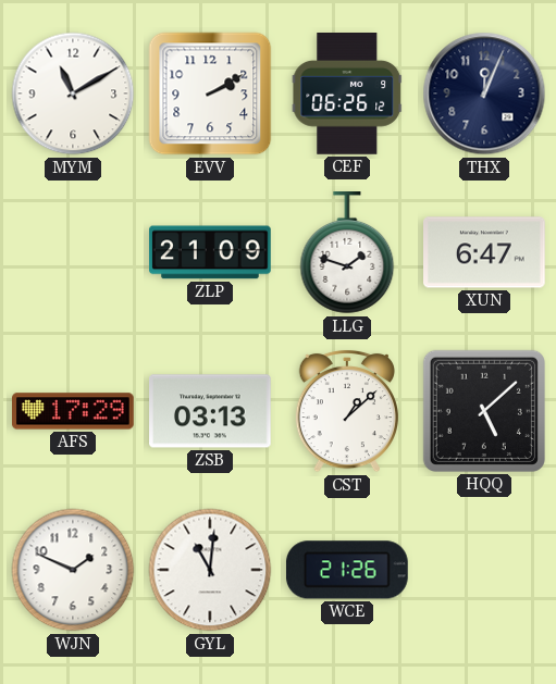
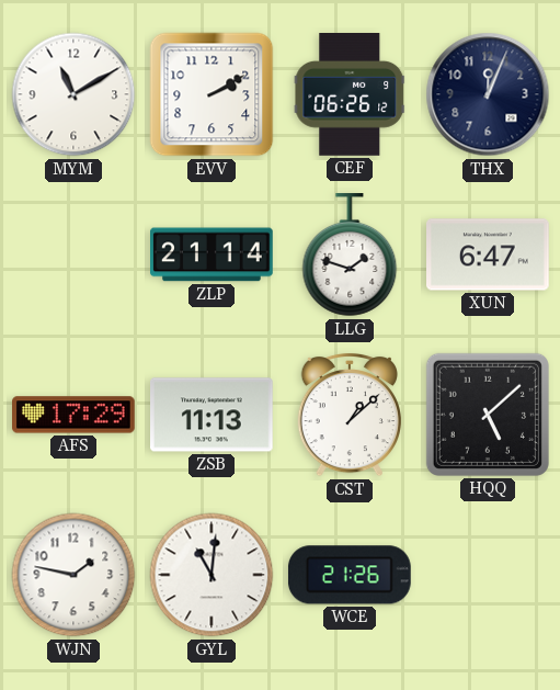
ZLP: 21:09 -> 21:14 (213, 254)
ZSB: 03:13 -> 11:13 (213, 415)
WJN: 1:49 -> 1:47 (73, 575)
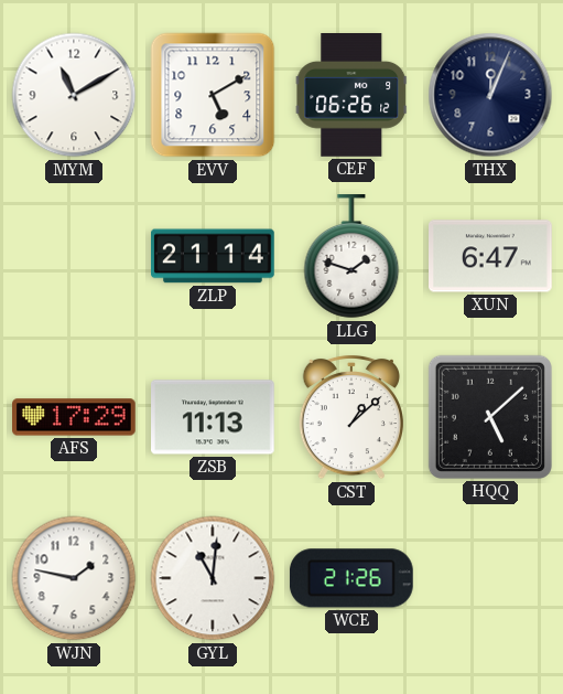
EVV: 2:10 -> 5:10 (213, 95)
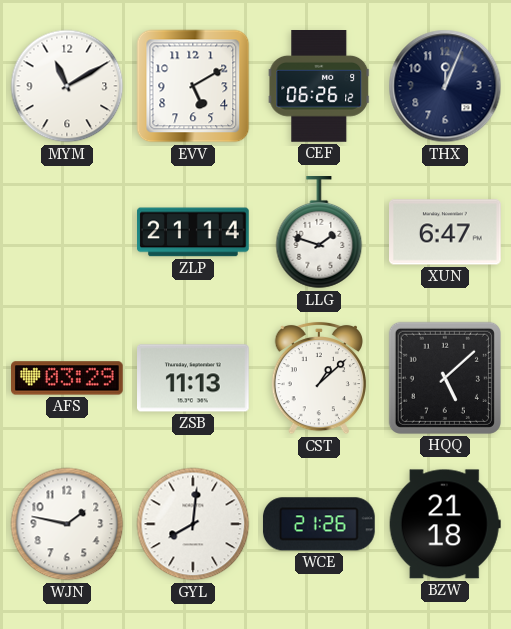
AFS: 17:29 -> 03:29 (68, 378)
GYL: 11:01 -> 8:01 (193, 524)
BZW: none -> 21:18 (445, 524)
